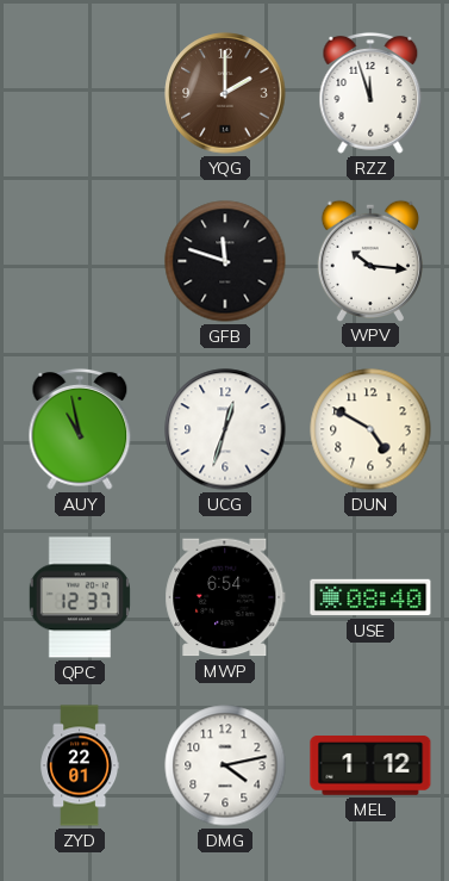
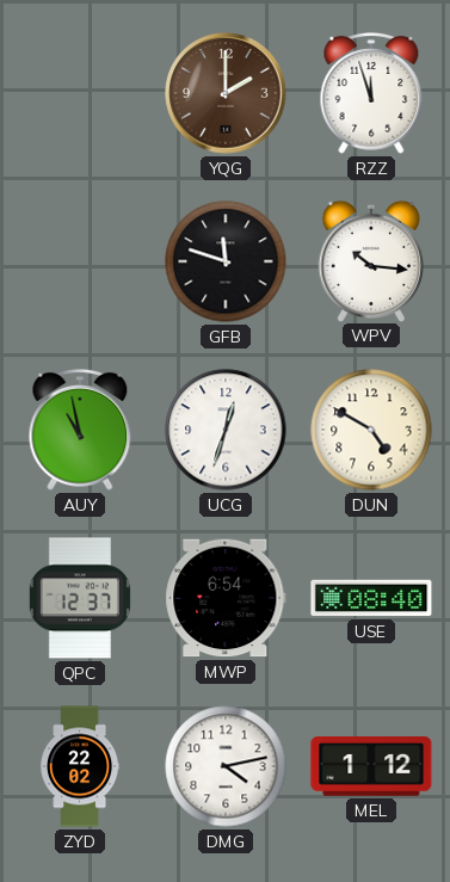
ZYD: 22:01 -> 22:02 (80, 766)
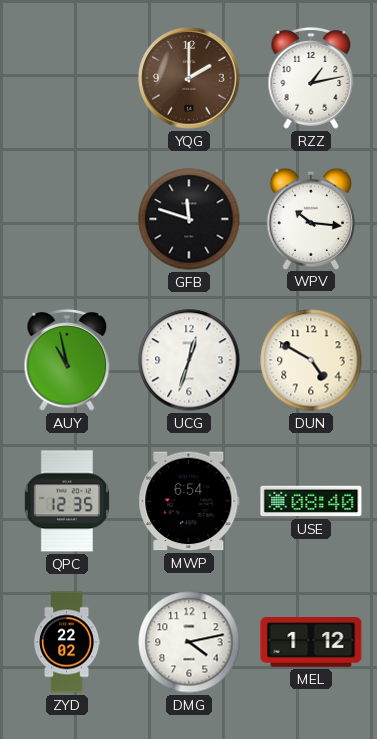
RZZ: 11:57 -> 1:13 (311, 78)
QPC: 12:37 -> 12:35 (67, 501)
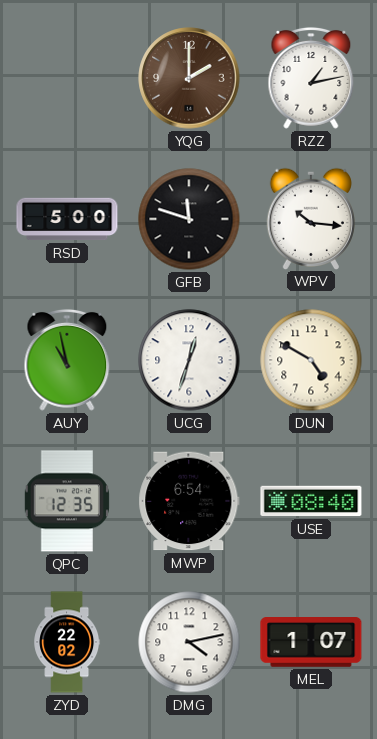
RSD: none -> 5:00 (67, 219)
MEL: 1:12 -> 1:07 (311, 643)
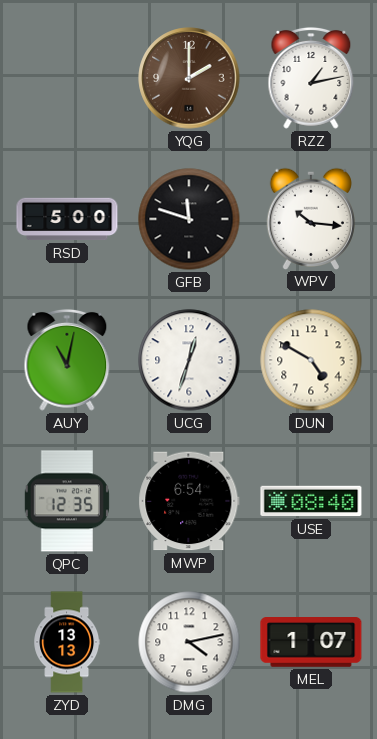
AUY: 10:58 -> 11:02 (67, 360)
ZYD: 22:02 -> 13:13 (67, 642)
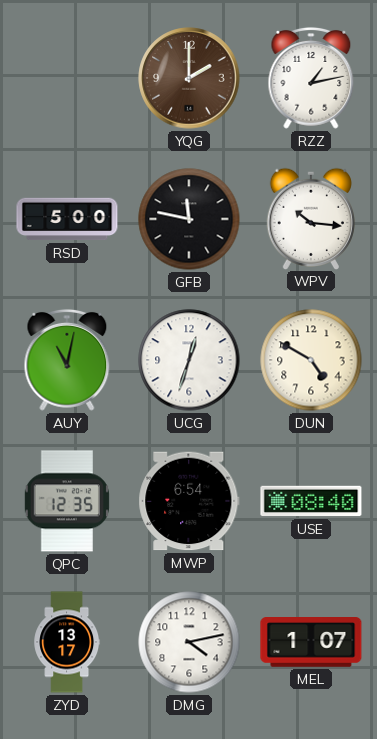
GFB: 11:48 -> 11:47 (189, 219)
ZYD: 13:13 -> 13:17 (67, 642)
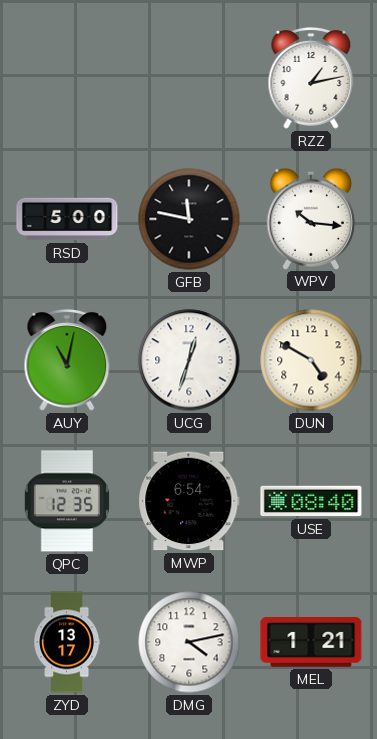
YQG: 2:00 -> none (189, 78)
MEL: 1:07 -> 1:21 (311, 643)
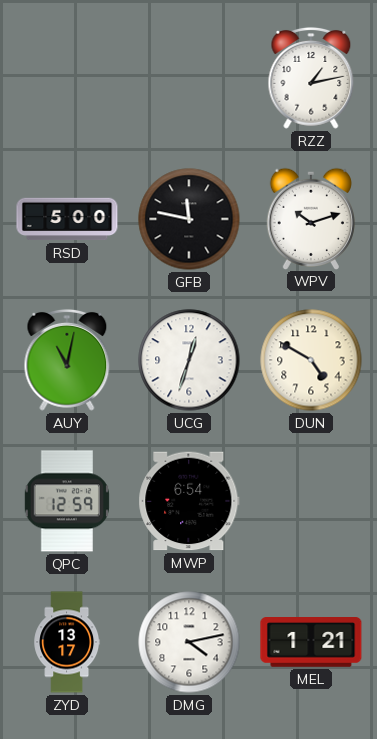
WPV: 10:16 -> 10:12 (311, 218)
QPC: 12:35 -> 12:59 (67, 501)
USE: 08:40 -> none (311, 501)
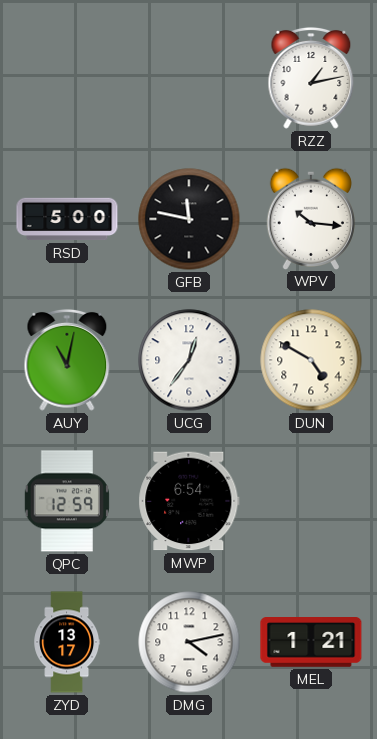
WPV: 10:12 -> 10:16 (311, 218)
UCG: 12:33 -> 12:36 (189, 360)
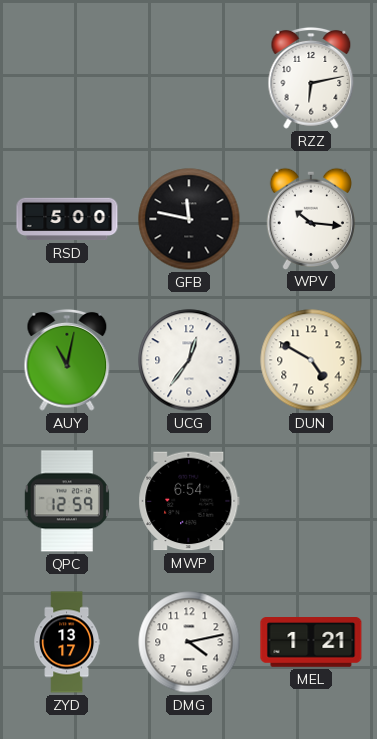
RZZ: 1:13 -> 6:13 (311, 78)
